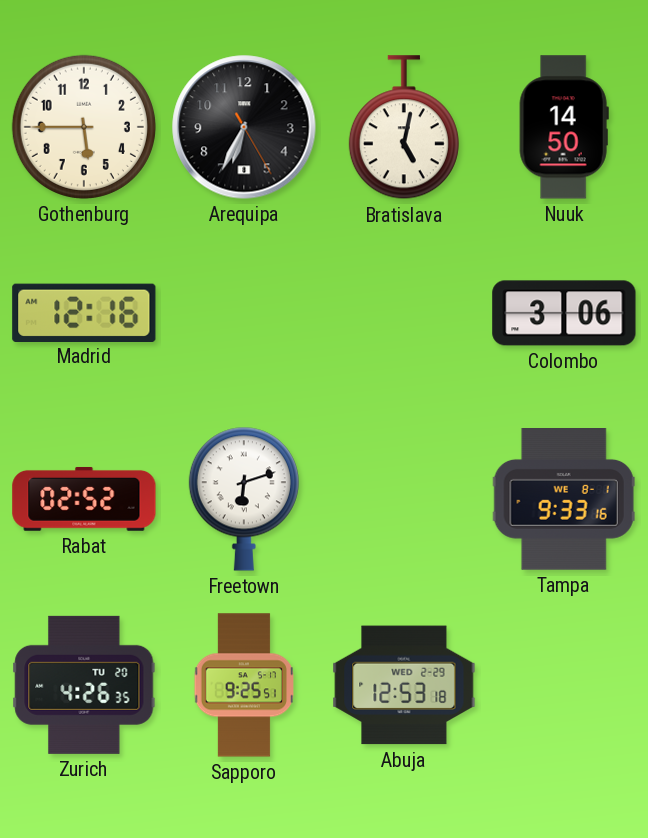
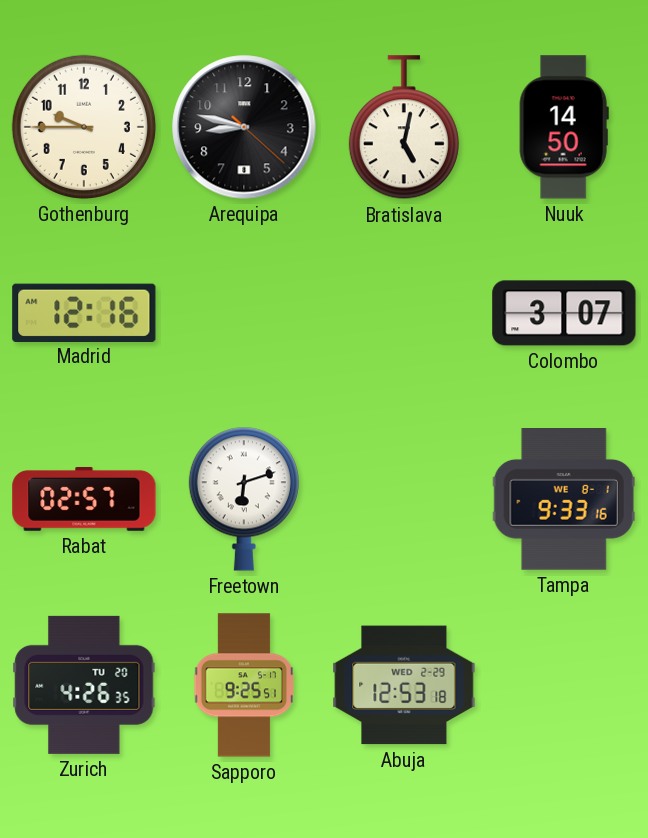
Gothenburg: 5:45 -> 9:45 (84, 127)
Arequipa: 6:34 -> 8:47 (244, 127)
Colombo: 3:06 -> 3:07 (564, 313)
Rabat: 02:52 -> 02:57 (84, 499)
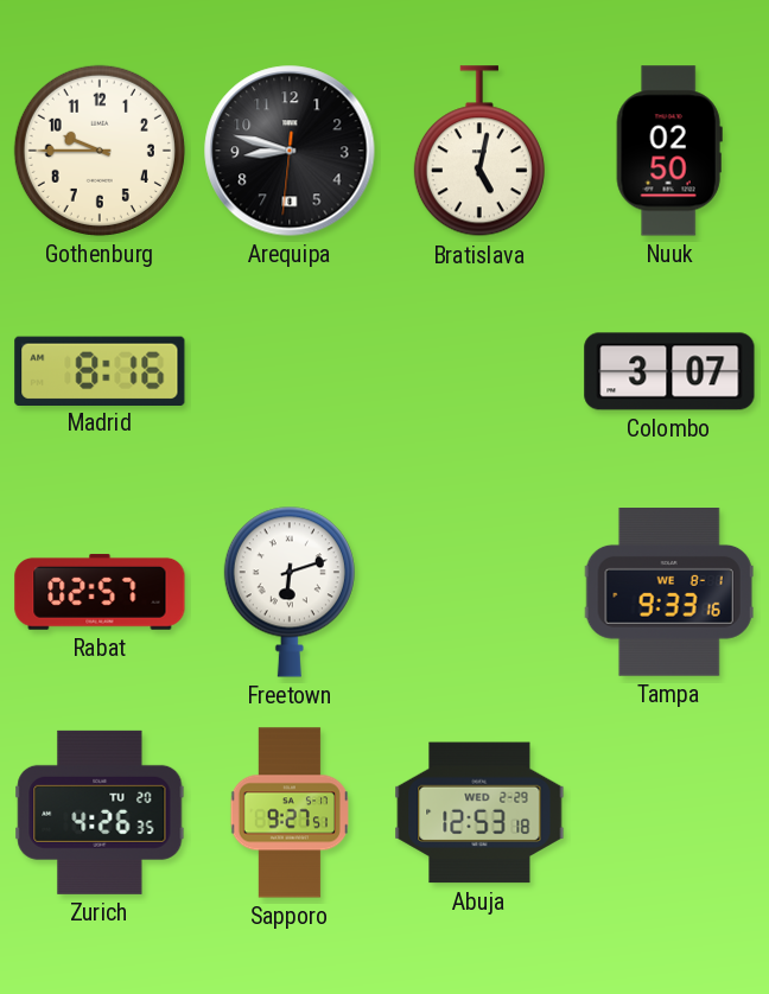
Arequipa: 8:47:22 -> 8:47:31 (290, 151)
Nuuk: 14:50 -> 02:50 (669, 151)
Madrid: 12:16 -> 8:16 (100, 370)
Sapporo: 9:25 -> 9:27 (288, 813)
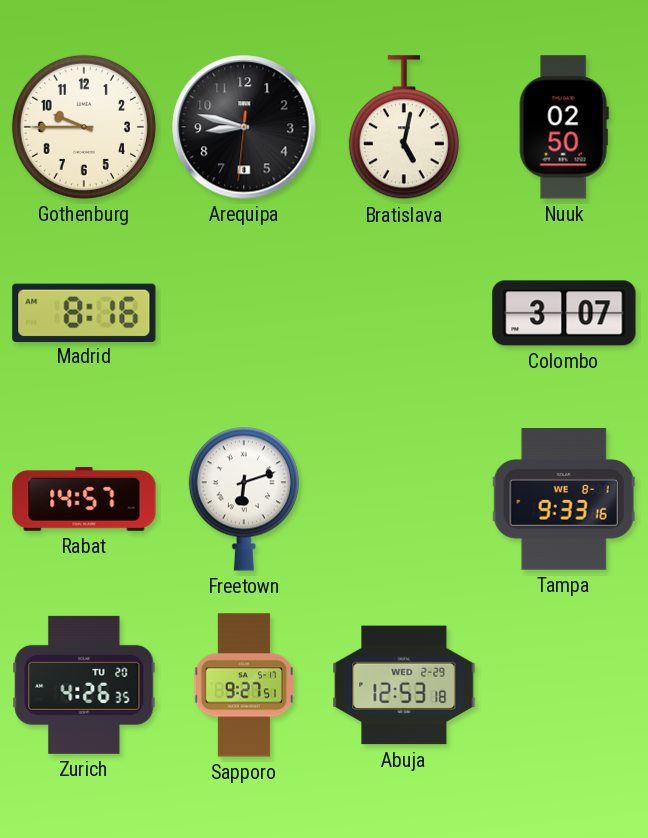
Rabat: 02:57 -> 14:57 (84, 499)
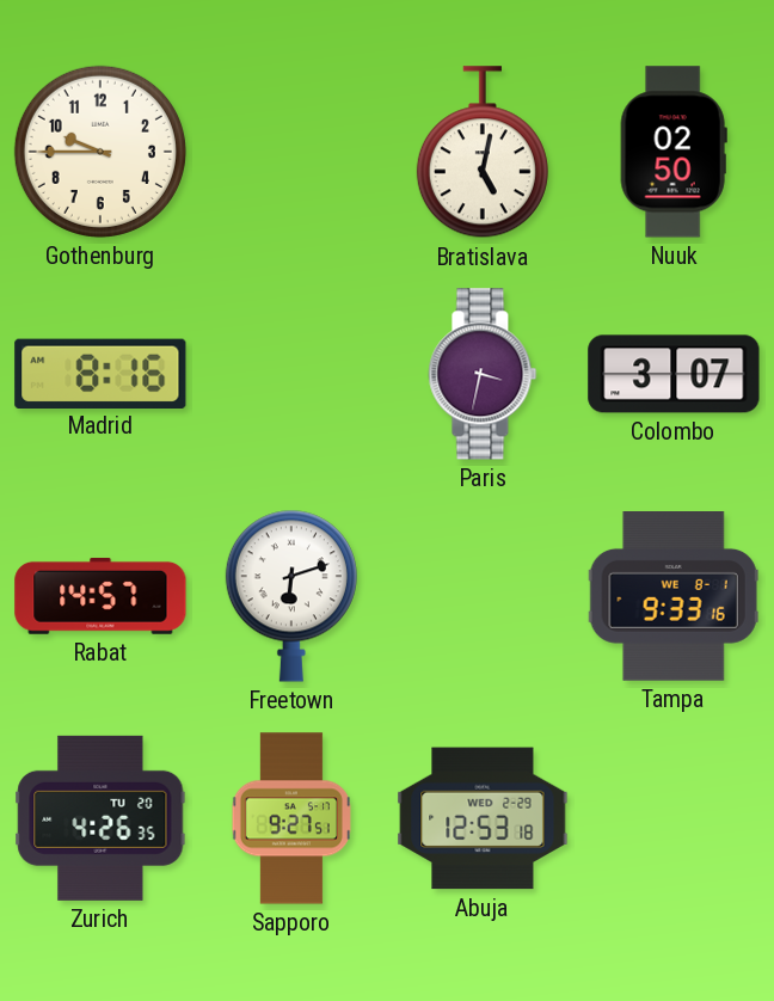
Arequipa: 8:47 -> none (244, 127)
Paris: none -> 3:32 (483, 374)
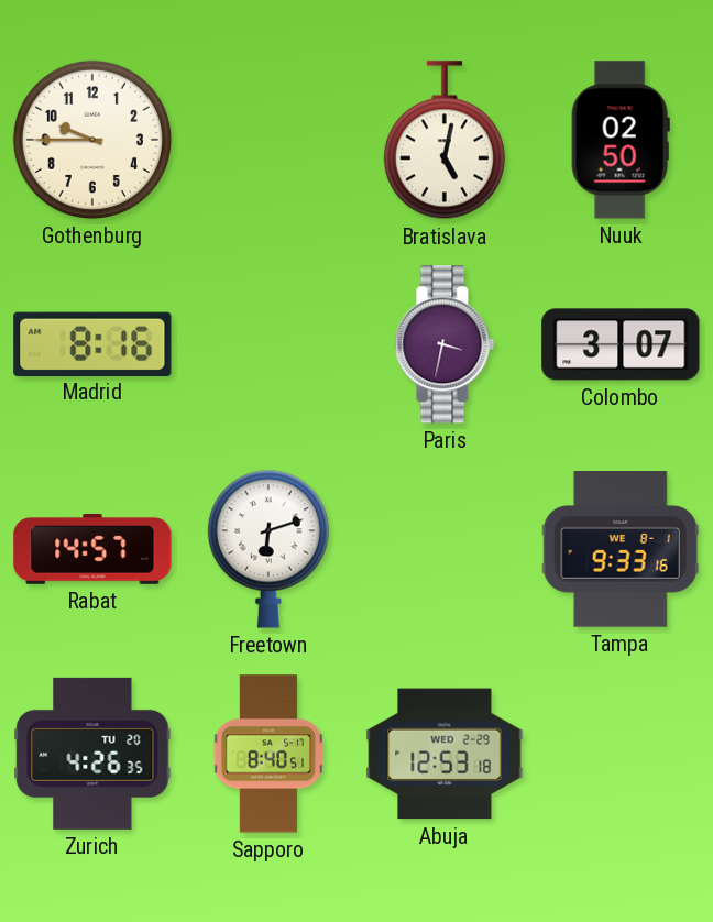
Sapporo: 9:27 -> 8:40 (267, 754)
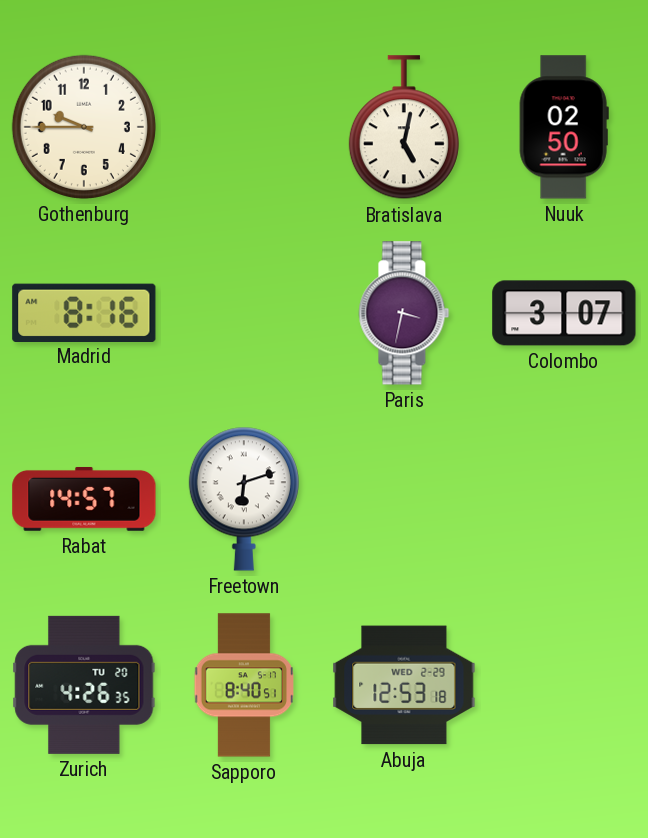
Tampa: 9:33 -> none (621, 550)
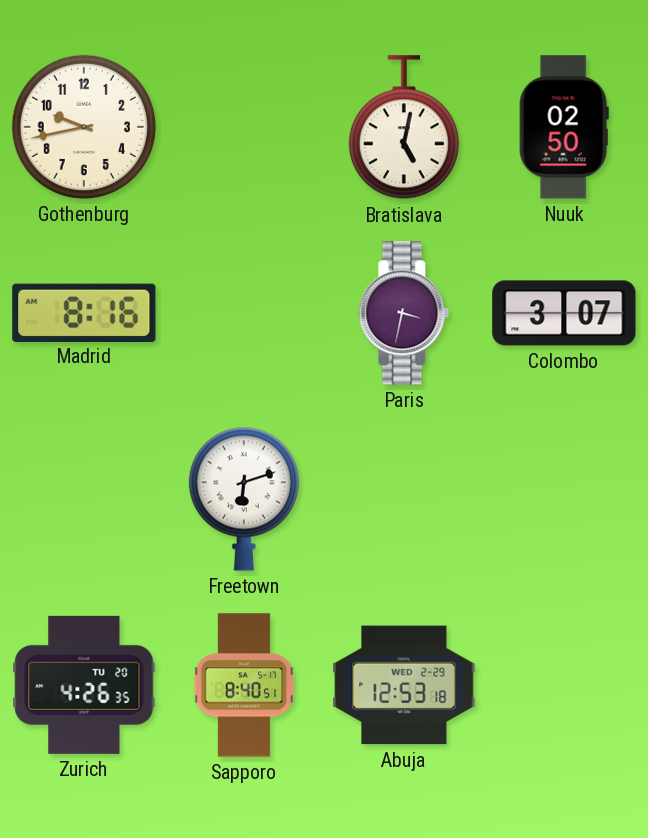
Gothenburg: 9:45 -> 9:43 (84, 127)
Rabat: 14:57 -> none (84, 499)
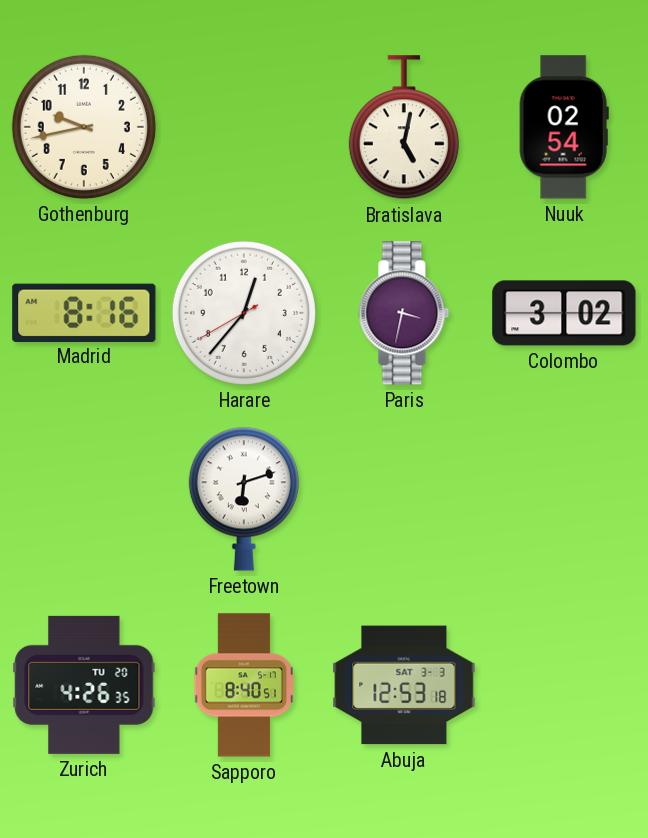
Nuuk: 02:50 -> 02:54 (564, 127)
Harare: none -> 12:36 (244, 313)
Colombo: 3:07 -> 3:02 (564, 313)
Abuja date: WED 2-29 -> SAT 3-3 (404, 685)
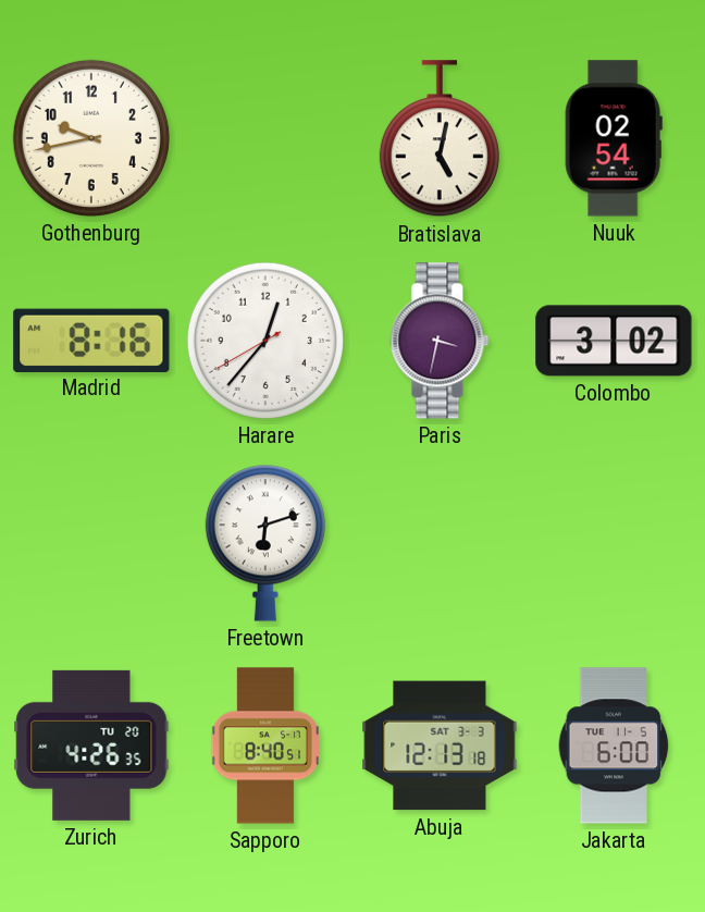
Abuja: 12:53 -> 12:13 (440, 745)
Jakarta: none -> 6:00 (614, 745)
